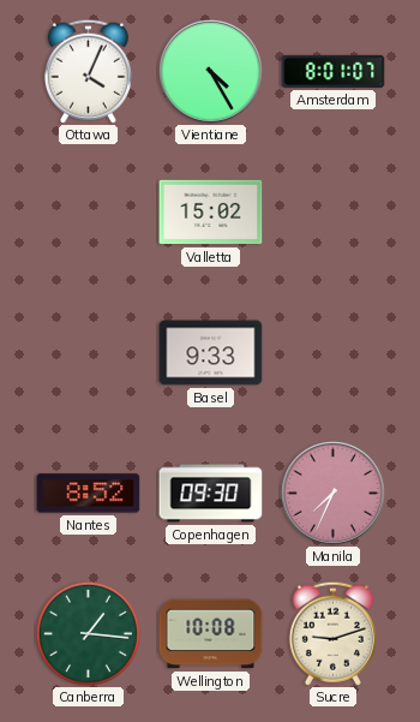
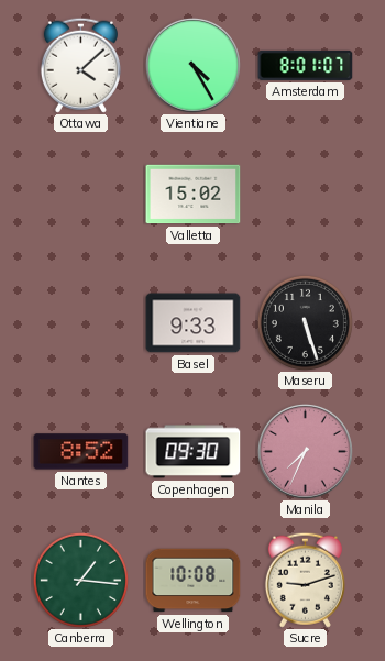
Ottawa: 4:04 -> 4:08 (80, 65)
Maseru: none -> 5:27 (305, 322)
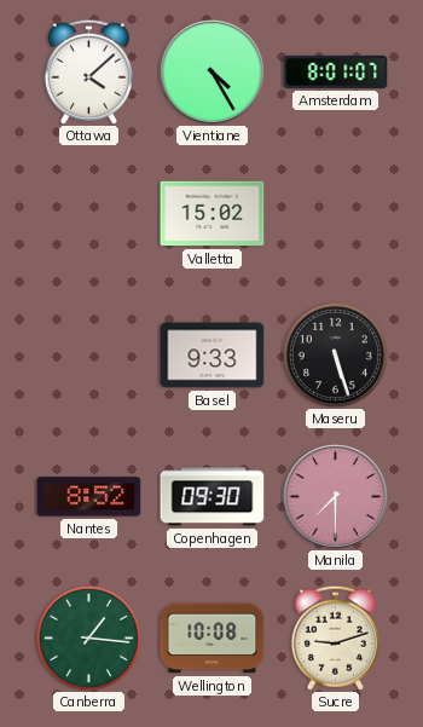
Manila: 7:34 -> 7:30 (335, 496)
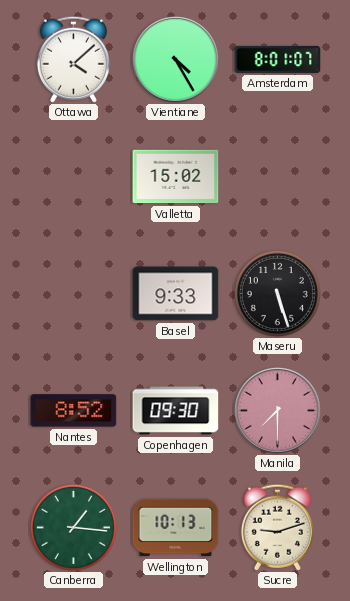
Wellington: 10:08 -> 10:13 (176, 528)
